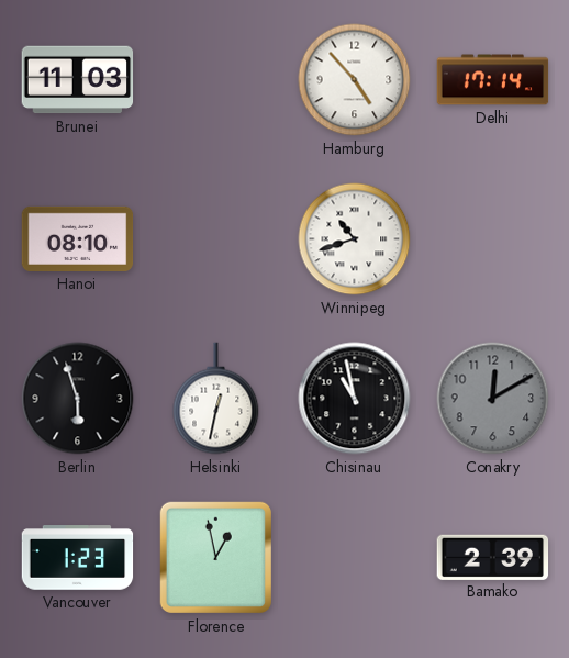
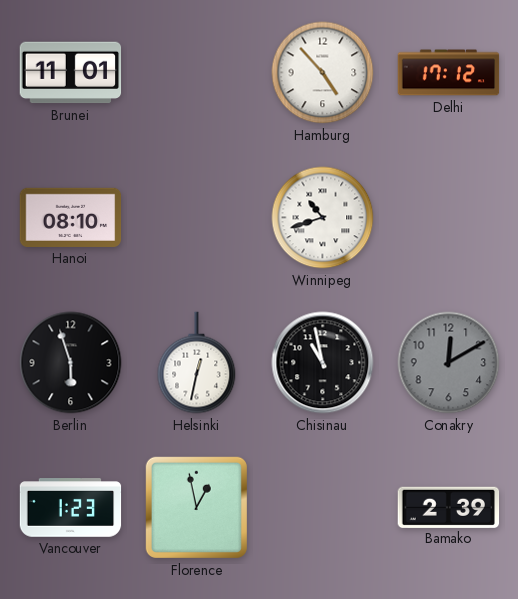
Brunei: 11:03 -> 11:01 (71, 73)
Delhi: 17:14 -> 17:12 (449, 73)
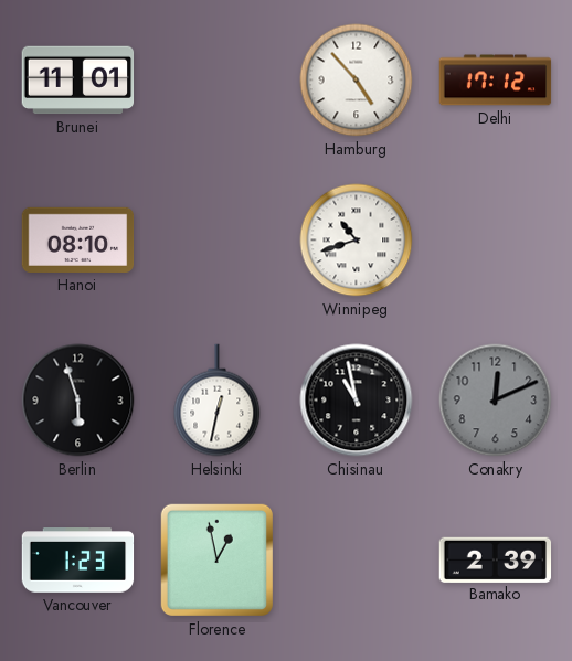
Conakry: 12:10 -> 12:11 (496, 401)
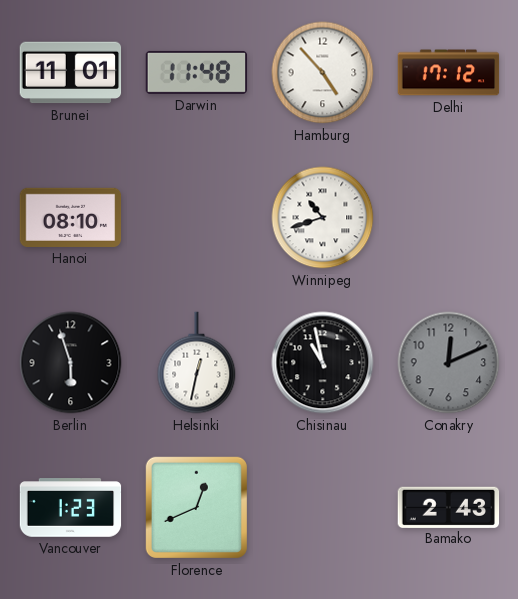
Darwin: none -> 11:48 (197, 72)
Florence: 12:58 -> 12:41 (196, 507)
Bamako: 2:39 -> 2:43 (449, 507)
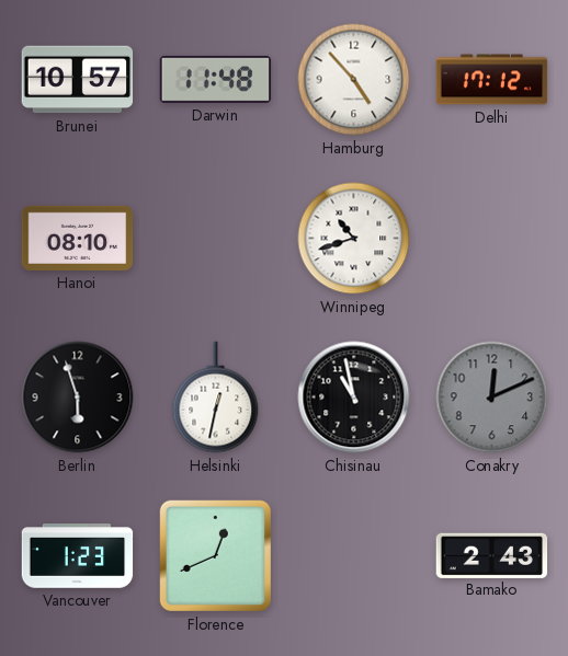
Brunei: 11:01 -> 10:57 (78, 80)
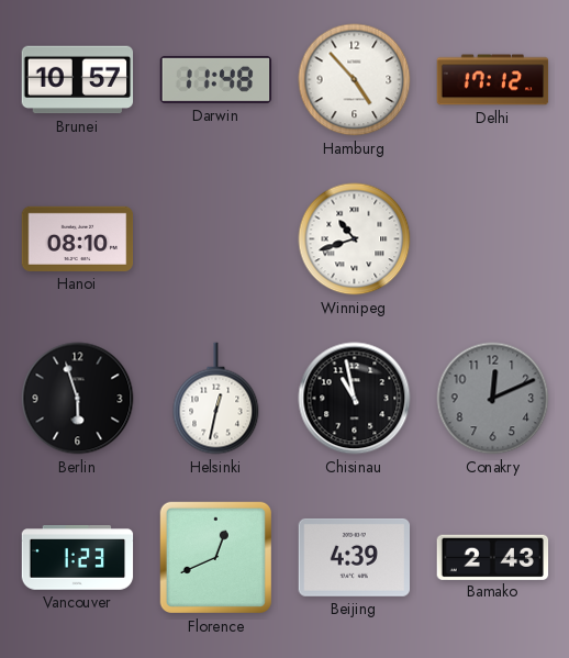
Beijing: none -> 4:39 (355, 557)
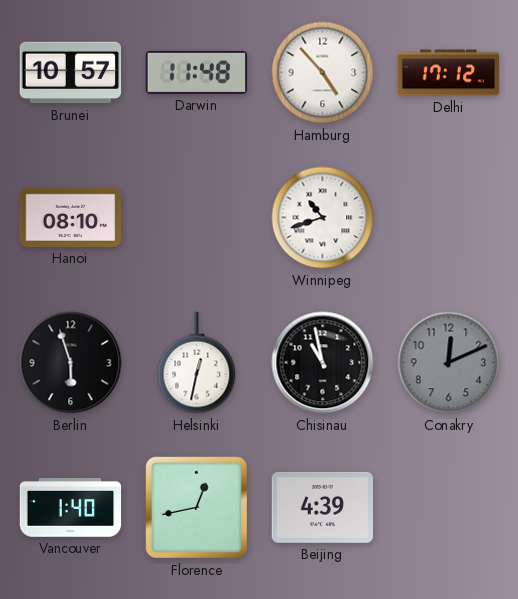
Vancouver: 1:23 -> 1:40 (71, 508)
Florence: 12:41 -> 12:43 (196, 507)
Bamako: 2:43 -> none (493, 557)
